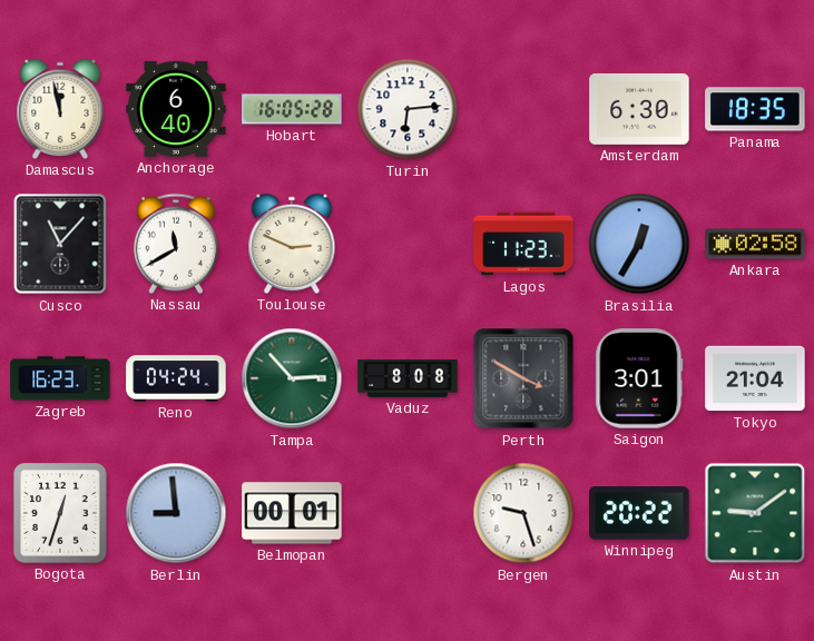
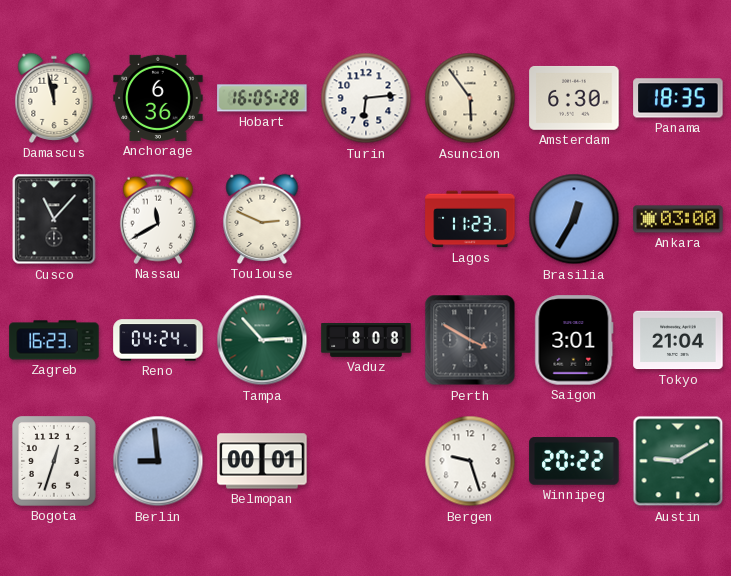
Anchorage: 6:40 -> 6:36 (158, 98)
Asuncion: none -> 5:54 (470, 98)
Ankara: 02:58 -> 03:00 (678, 219)
Austin: 9:09 -> 9:10 (678, 461)
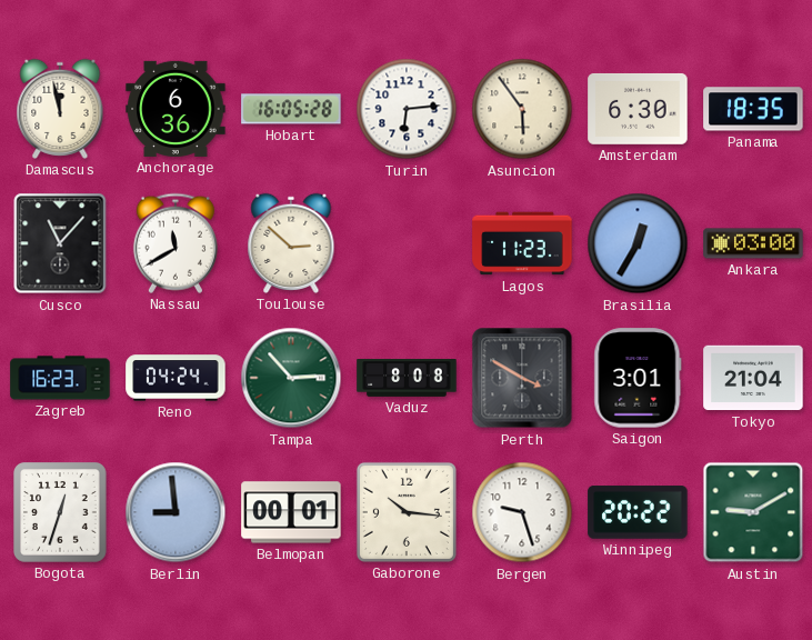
Toulouse: 2:49 -> 2:52 (291, 243)
Gaborone: none -> 10:16 (407, 512)
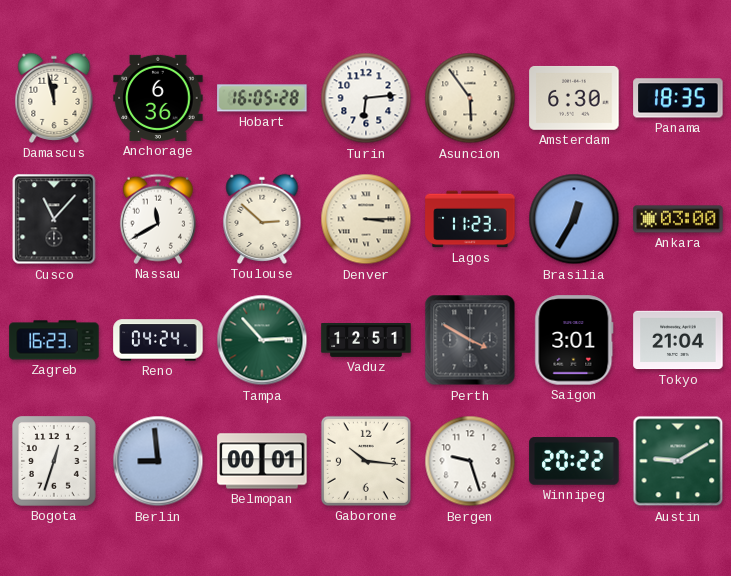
Denver: none -> 3:15 (366, 219)
Vaduz: 8:08 -> 12:51 (366, 341)
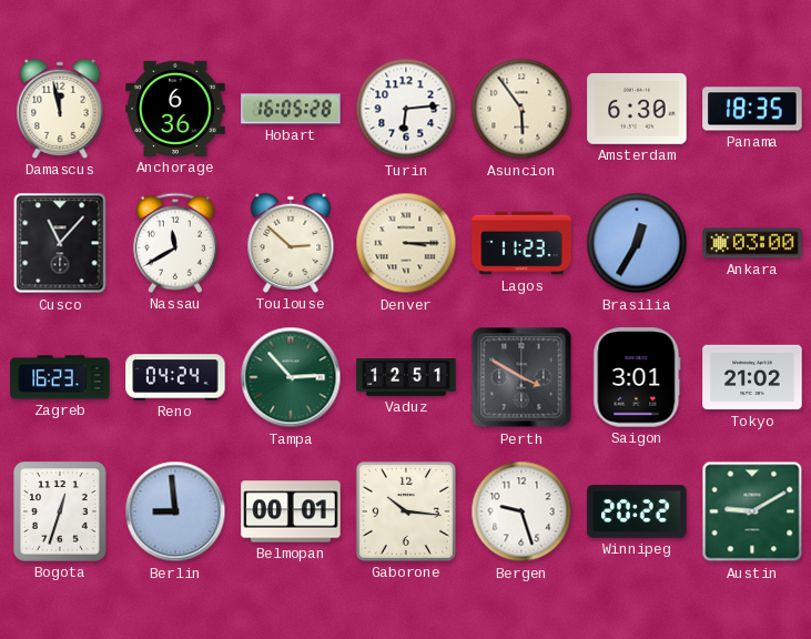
Tokyo: 21:04 -> 21:02 (752, 377)
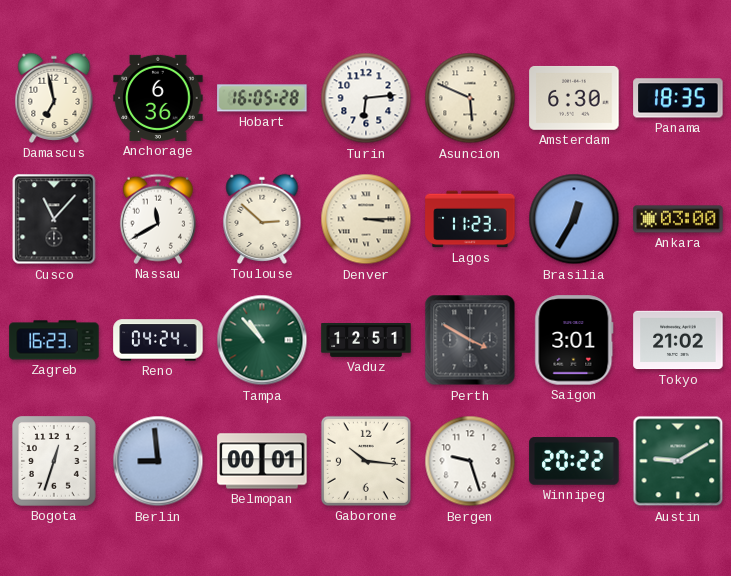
Damascus: 11:58 -> 6:58 (54, 98)
Asuncion: 5:54 -> 5:49 (470, 98)
Tampa: 2:53 -> 10:53 (262, 340)
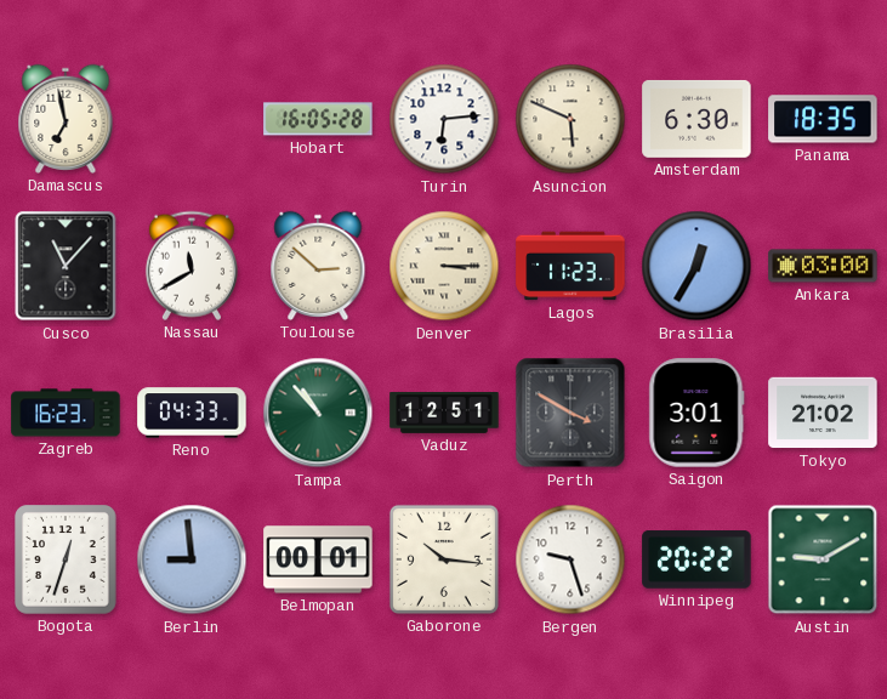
Anchorage: 6:36 -> none (158, 98)
Reno: 04:24 -> 04:33 (192, 413)
